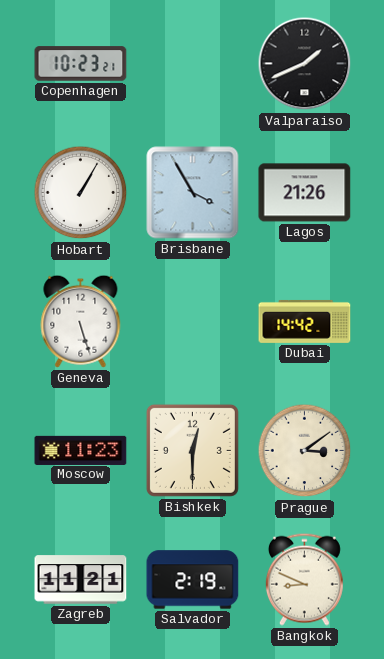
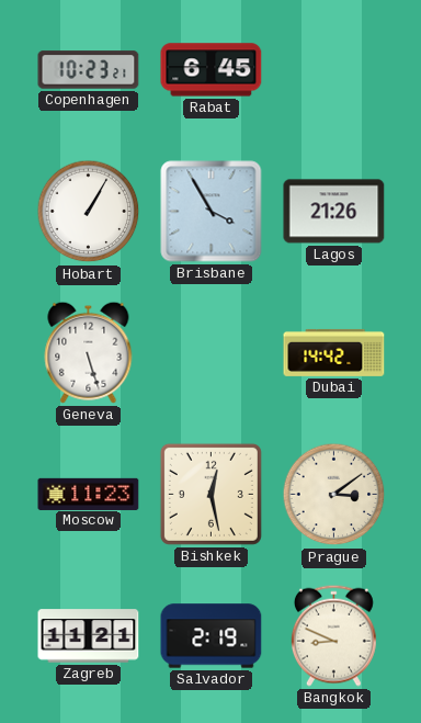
Rabat: none -> 6:45 (212, 70)
Valparaiso: 1:41 -> none (305, 64)
Bishkek: 12:30 -> 12:28 (210, 494)
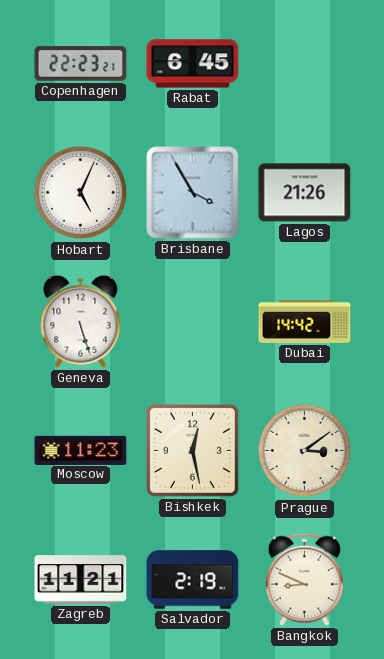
Copenhagen: 10:23 -> 22:23 (81, 64)
Hobart: 1:05 -> 5:04 (81, 193)
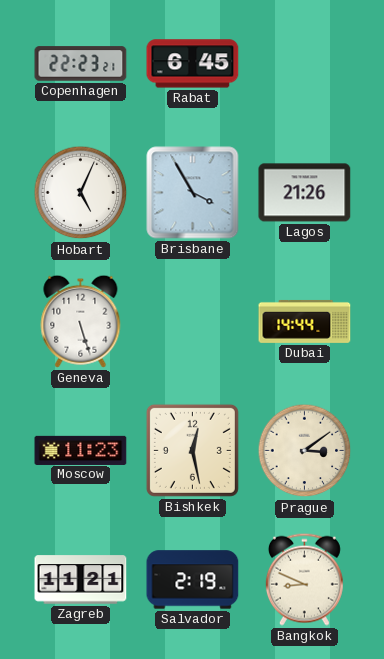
Dubai: 14:42 -> 14:44 (305, 321)
